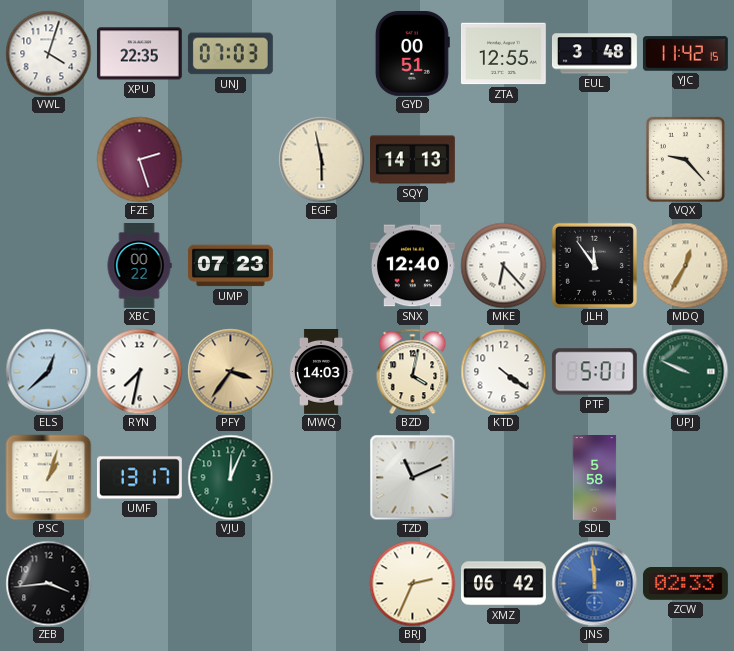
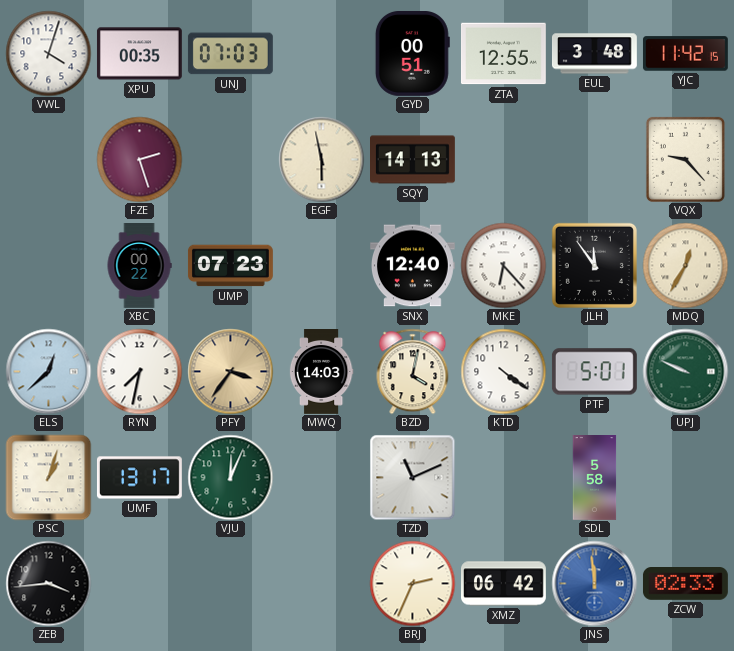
XPU: 22:35 -> 00:35 (139, 54)
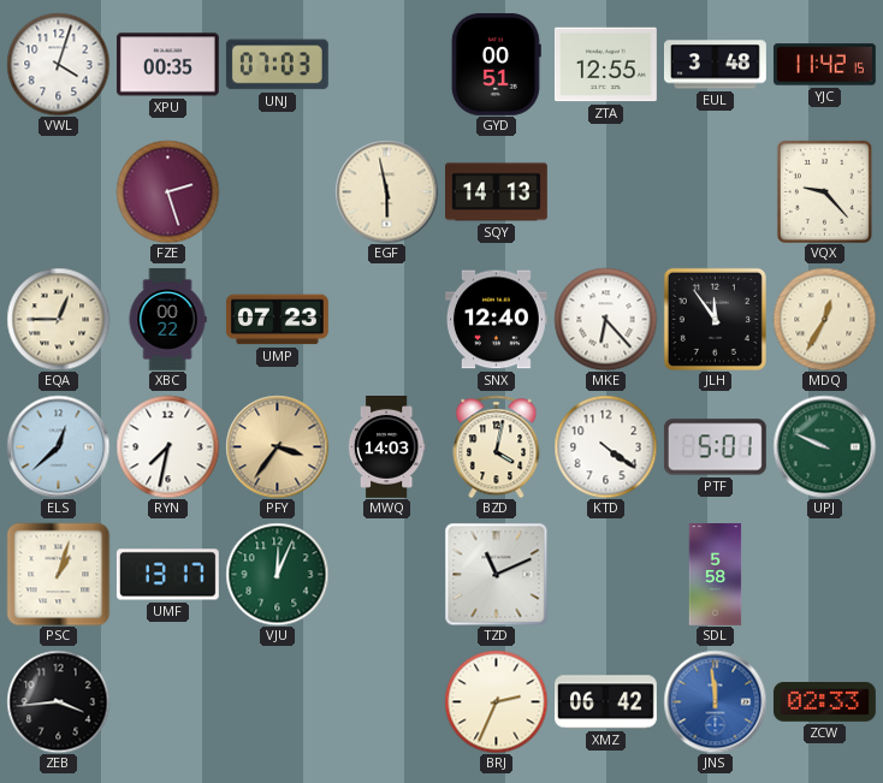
EQA: none -> 12:45 (58, 319)
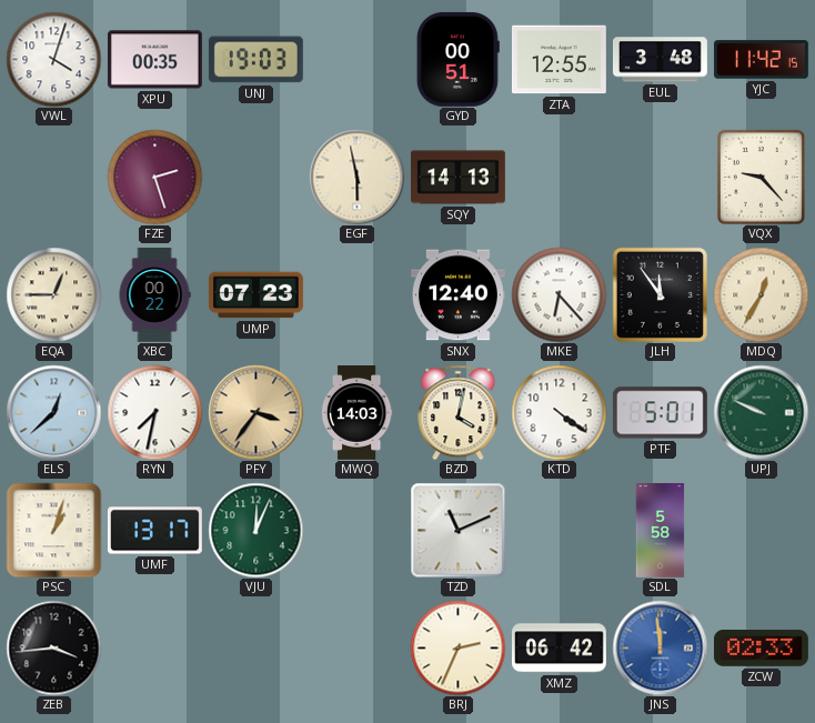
UNJ: 07:03 -> 19:03 (255, 60)
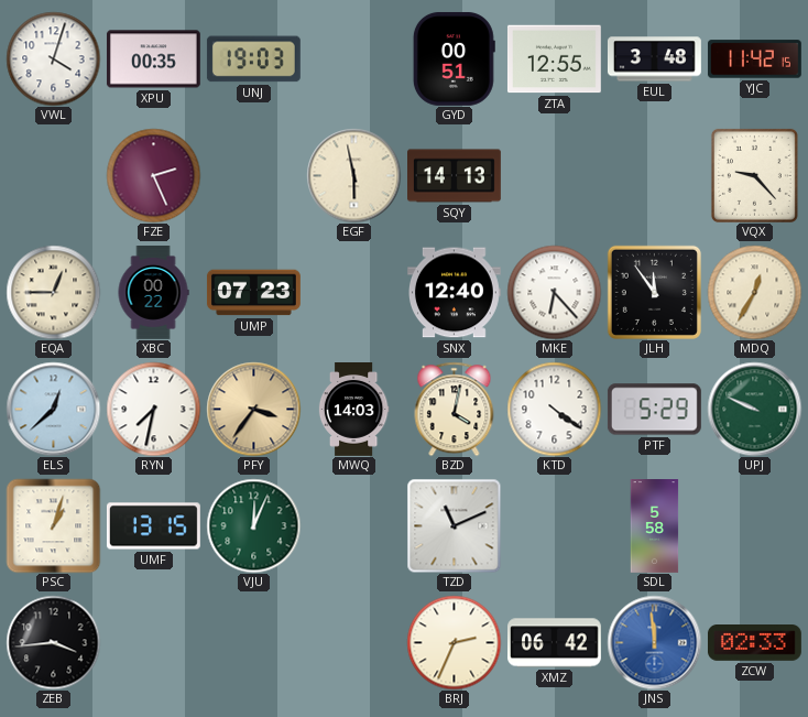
FZE: 2:27 -> 2:26 (153, 175)
PTF: 5:01 -> 5:29 (654, 410)
UMF: 13:17 -> 13:15 (153, 526)
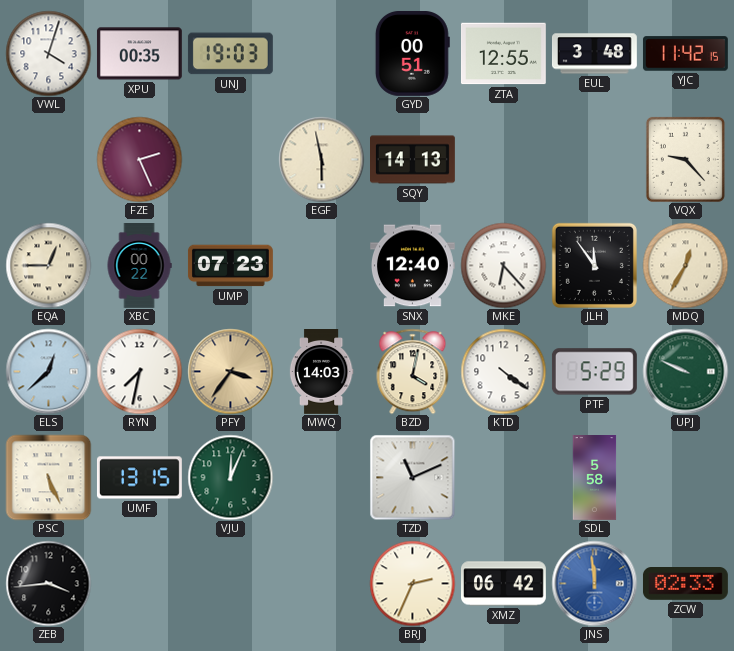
PSC: 1:03 -> 5:26 (48, 477)
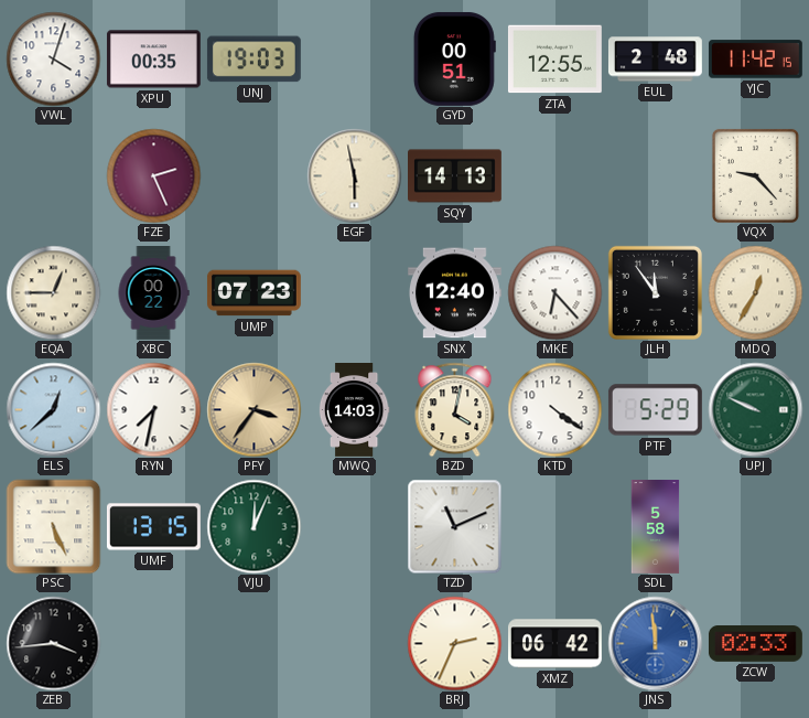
EUL: 3:48 -> 2:48 (655, 60)
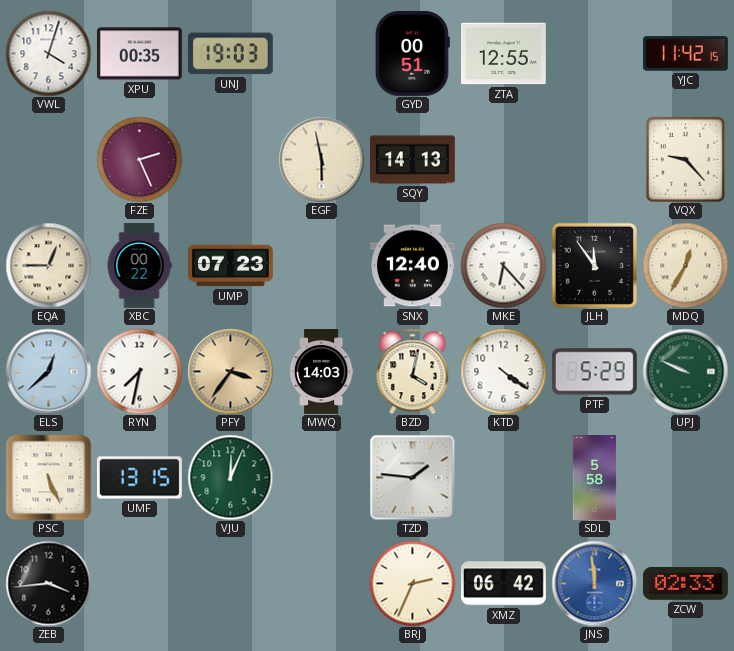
EUL: 2:48 -> none (655, 60)
TZD: 11:11 -> 1:46 (412, 477)
